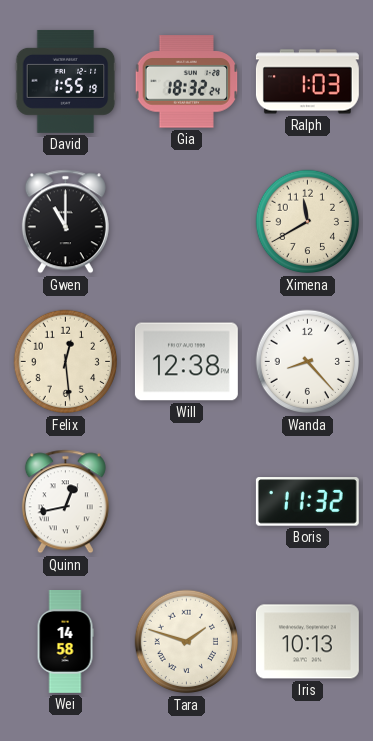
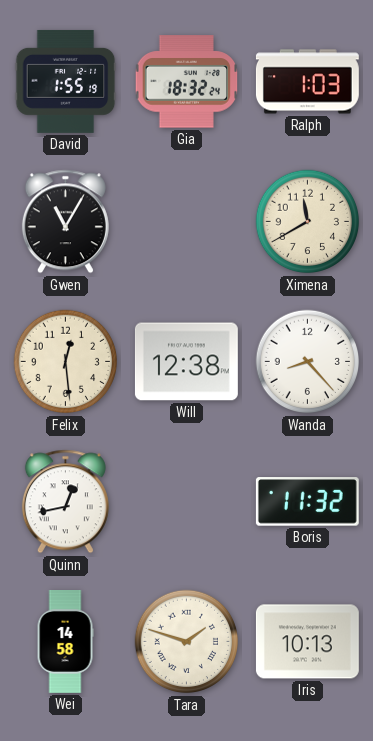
Gwen: 11:00 -> 11:05 (65, 222)
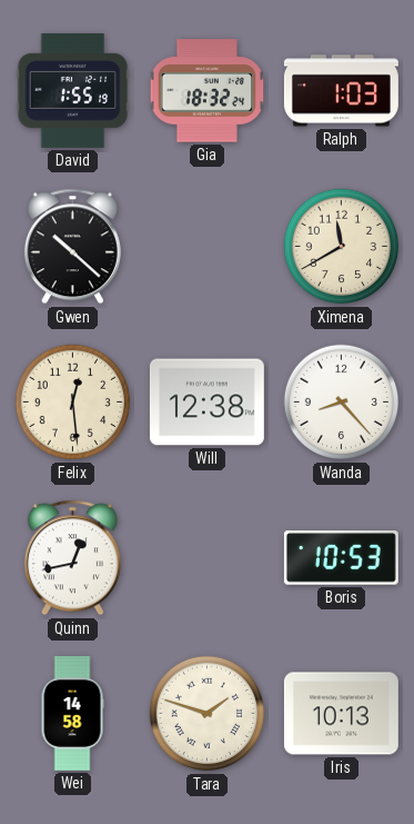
Gwen: 11:05 -> 10:22 (72, 247)
Boris: 11:32 -> 10:53 (341, 558)
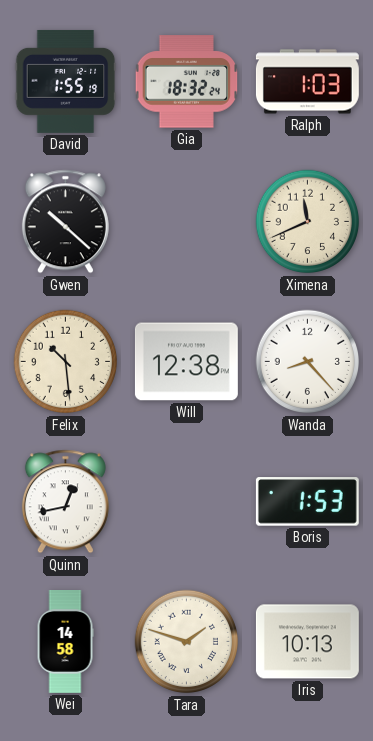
Ximena: 11:40 -> 11:41 (308, 222)
Felix: 12:29 -> 10:29 (66, 362)
Boris: 10:53 -> 1:53 (307, 502)
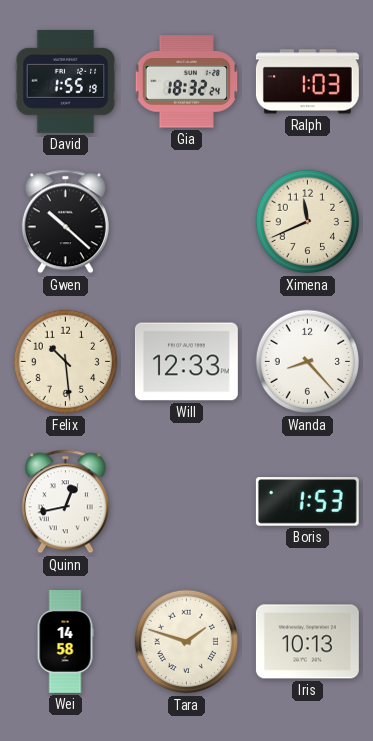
Will: 12:38 -> 12:33 (186, 362)
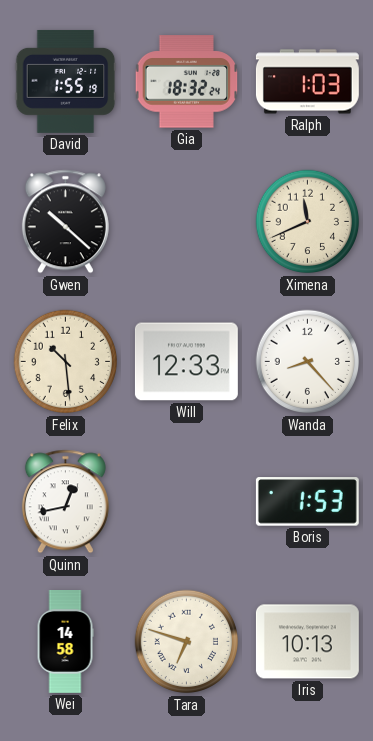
Tara: 1:48 -> 6:48 (187, 642)
